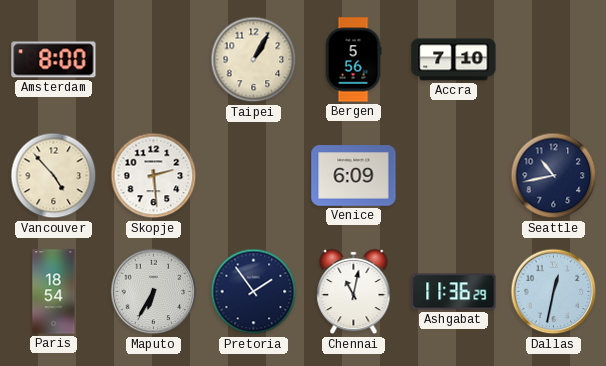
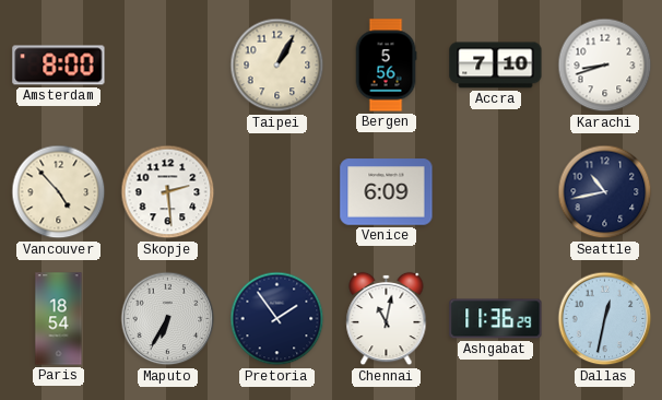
Karachi: none -> 8:42 (605, 66)
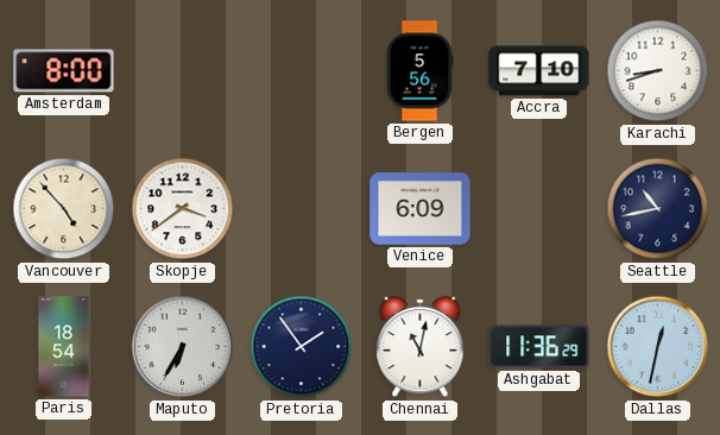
Taipei: 1:05 -> none (277, 66)
Skopje: 2:29 -> 3:39 (183, 209)
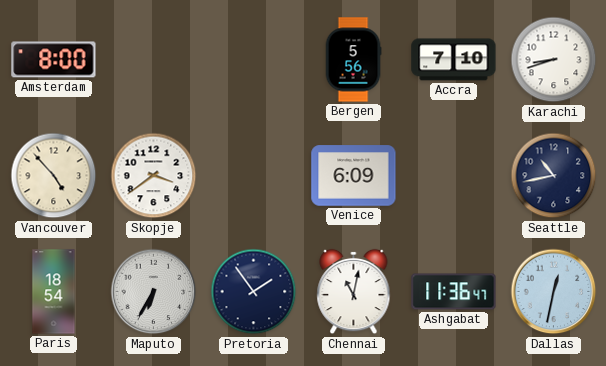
Ashgabat: 11:36:29 -> 11:36:47 (454, 292)
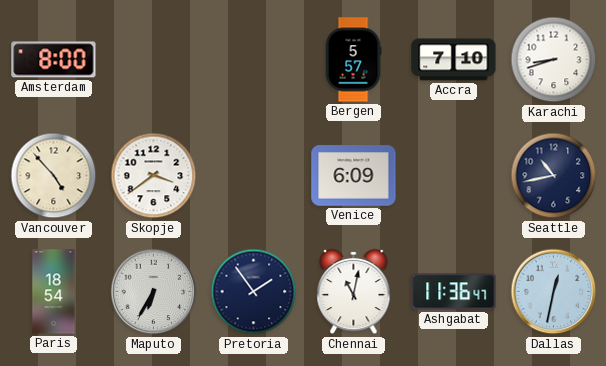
Bergen: 5:56 -> 5:57 (353, 60)
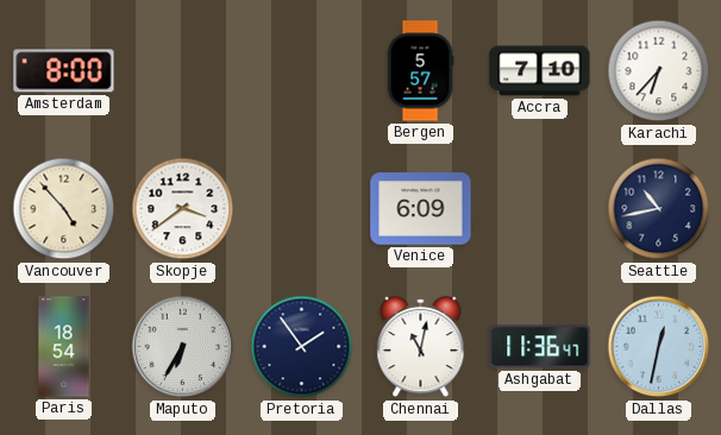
Karachi: 8:42 -> 6:37 (659, 71)
